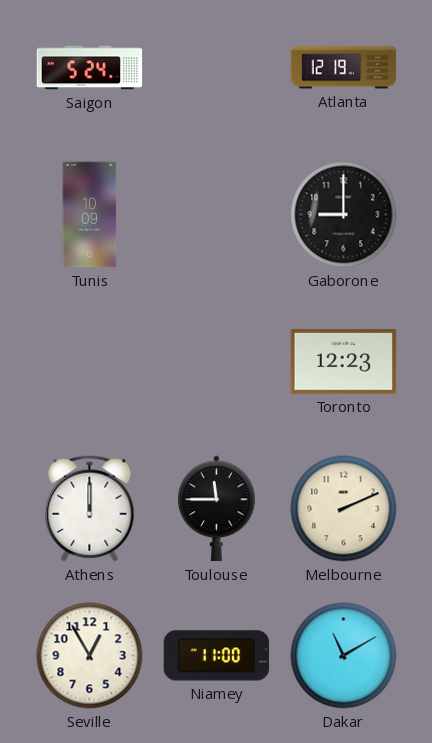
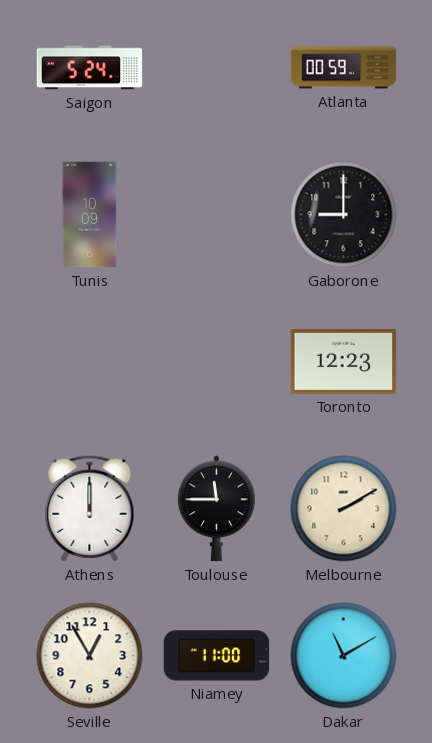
Atlanta: 12:19 -> 00:59 (344, 68)
Melbourne: 2:11 -> 2:10 (344, 509)
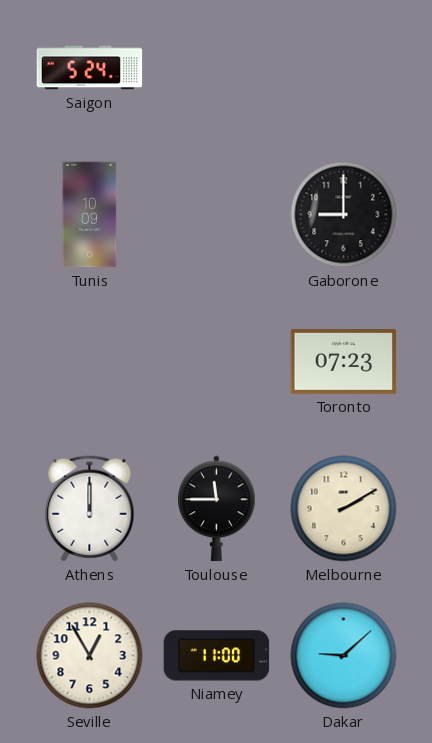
Atlanta: 00:59 -> none (344, 68)
Toronto: 12:23 -> 07:23 (344, 362)
Dakar: 11:10 -> 9:08 (344, 656)
